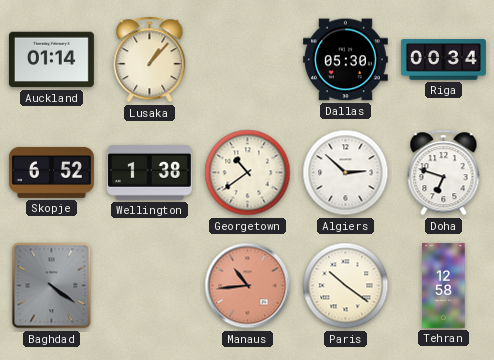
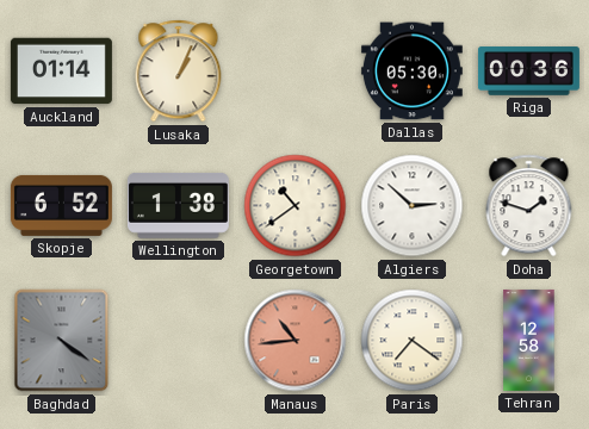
Lusaka: 1:07 -> 1:04 (179, 71)
Riga: 00:34 -> 00:36 (528, 71)
Doha: 6:48 -> 1:48 (529, 206)
Paris: 10:21 -> 7:21 (413, 341)
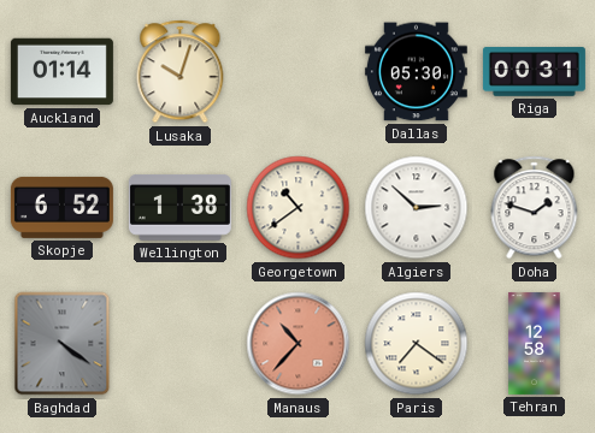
Lusaka: 1:04 -> 10:03 (181, 72)
Riga: 00:36 -> 00:31 (534, 72)
Manaus: 10:44 -> 10:37 (299, 344)
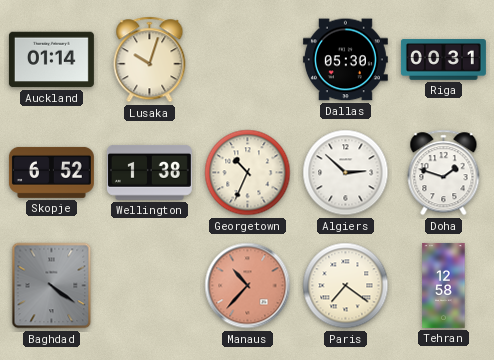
Georgetown: 10:39 -> 10:34 (248, 173)
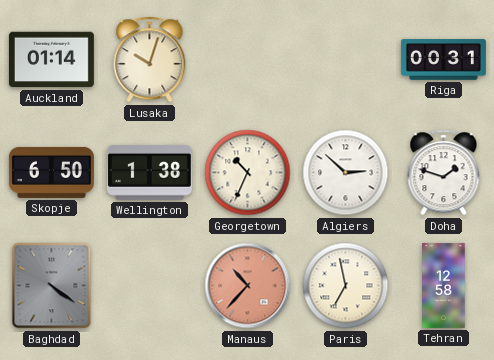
Dallas: 05:30 -> none (345, 60)
Skopje: 6:52 -> 6:50 (51, 172)
Paris: 7:21 -> 6:58 (346, 286)
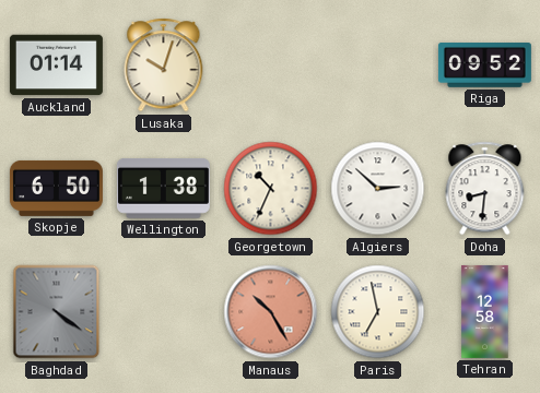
Riga: 00:31 -> 09:52 (484, 65)
Doha: 1:48 -> 8:31 (485, 189)
Manaus: 10:37 -> 10:25 (271, 312)
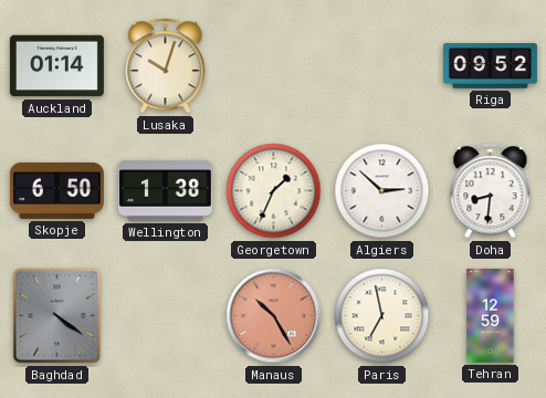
Georgetown: 10:34 -> 1:34 (274, 191)
Tehran: 12:58 -> 12:59 (491, 315)
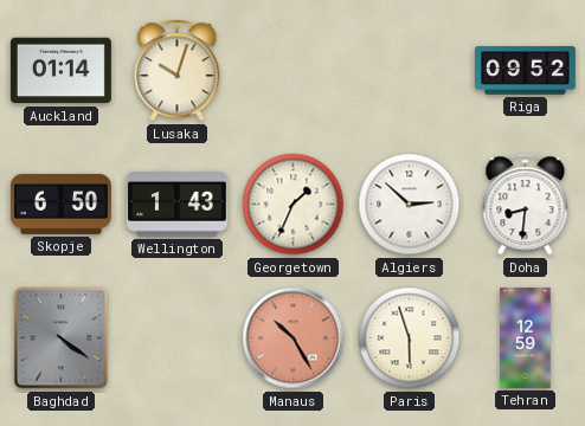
Wellington: 1:38 -> 1:43 (176, 205)
Paris: 6:58 -> 5:57 (410, 338)
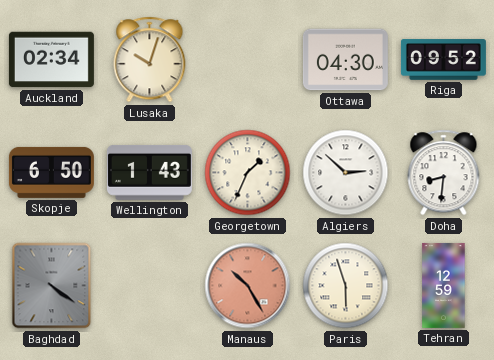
Auckland: 01:14 -> 02:34 (51, 60)
Ottawa: none -> 04:30 (345, 60)
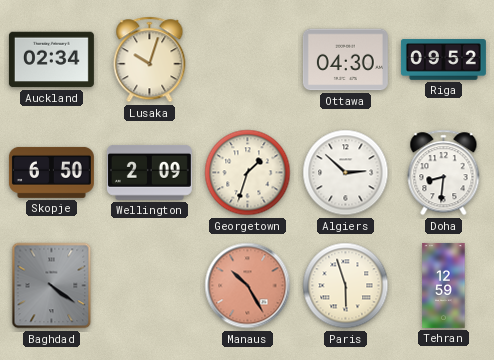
Wellington: 1:43 -> 2:09 (149, 173)
Georgetown: 1:34 -> 1:33 (248, 173)
